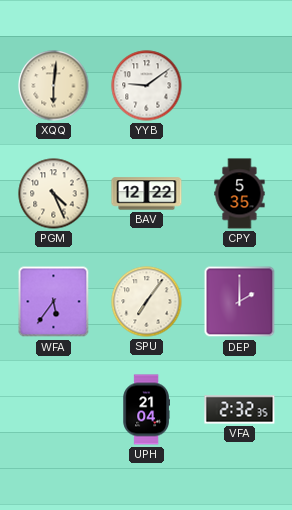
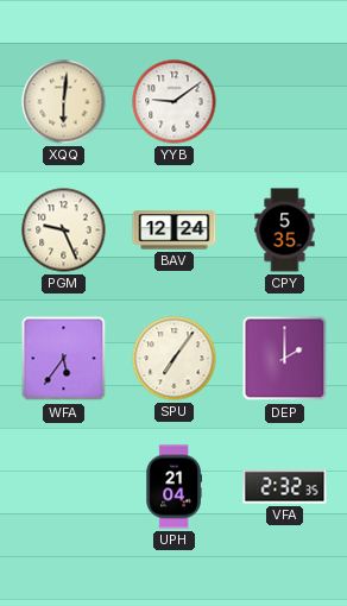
PGM: 4:26 -> 9:26 (64, 231)
BAV: 12:22 -> 12:24 (175, 231)
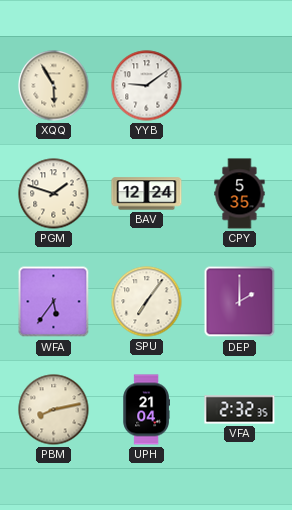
XQQ: 6:01 -> 5:55 (54, 86)
PGM: 9:26 -> 1:48 (54, 194)
PBM: none -> 8:13 (54, 410)
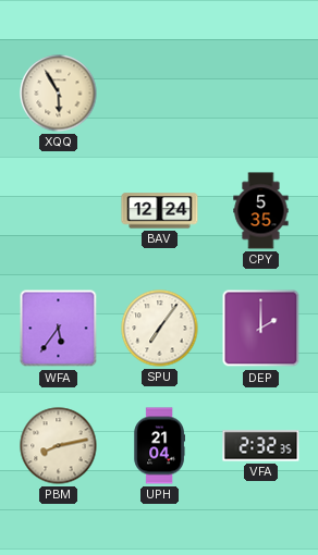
YYB: 9:09 -> none (147, 86)
PGM: 1:48 -> none (54, 194)
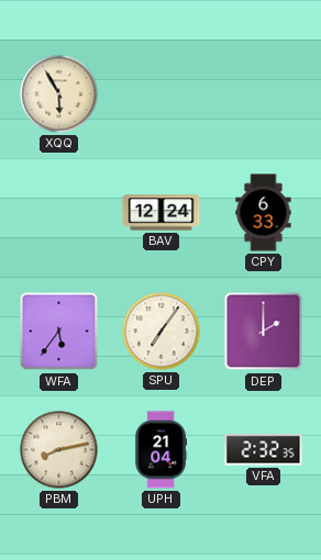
CPY: 5:35 -> 6:33 (264, 213)
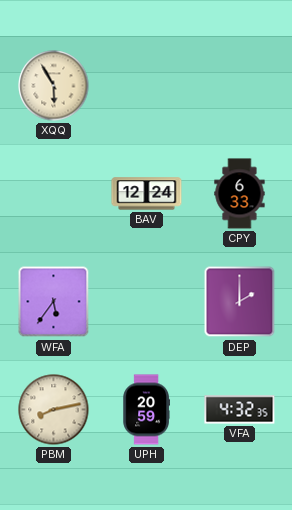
SPU: 7:06 -> none (162, 332)
UPH: 21:04 -> 20:59 (146, 410)
VFA: 2:32 -> 4:32 (240, 410)
